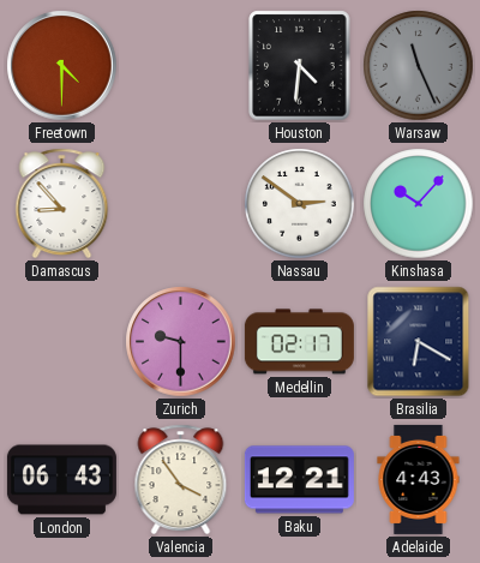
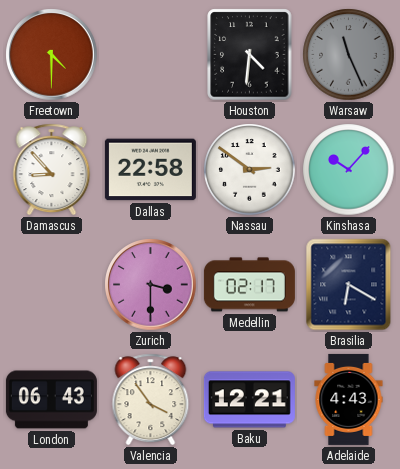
Dallas: none -> 22:58 (150, 170)
Zurich: 9:30 -> 3:30 (151, 285)
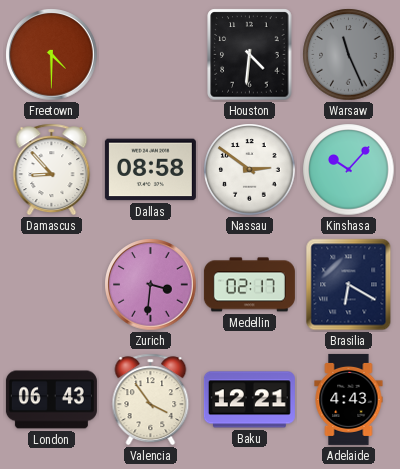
Dallas: 22:58 -> 08:58 (150, 170)
Zurich: 3:30 -> 3:31 (151, 285)
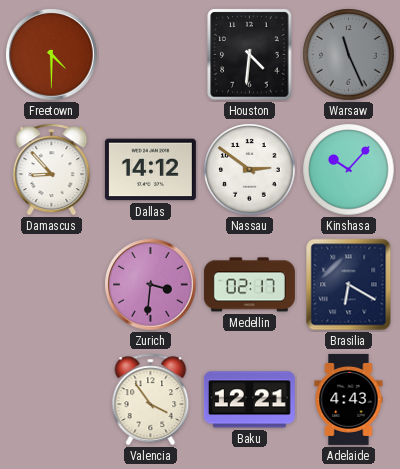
Dallas: 08:58 -> 14:12 (150, 170)
London: 06:43 -> none (51, 400)
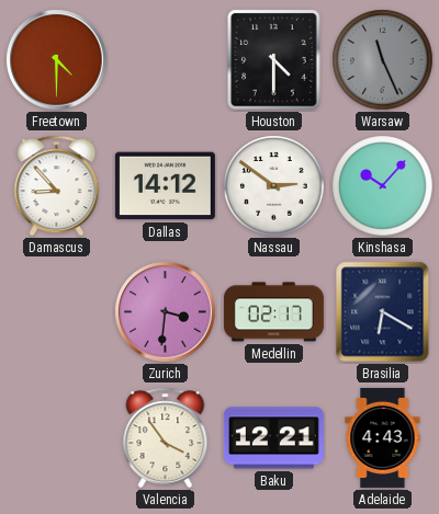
Houston: 4:31 -> 4:30 (274, 60)
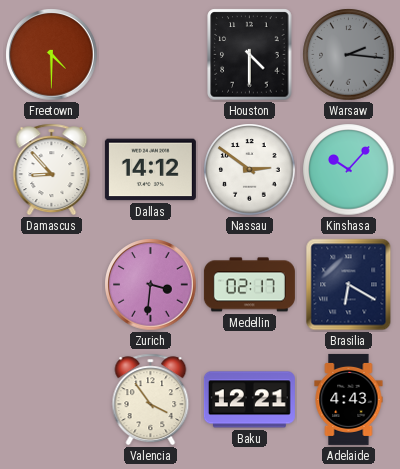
Warsaw: 11:26 -> 2:16 (349, 55)
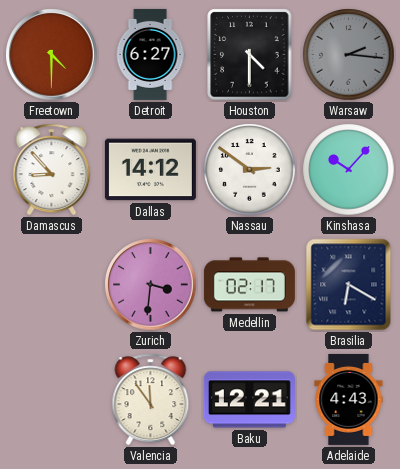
Detroit: none -> 6:27 (150, 54)
Valencia: 3:54 -> 11:54 (151, 400)
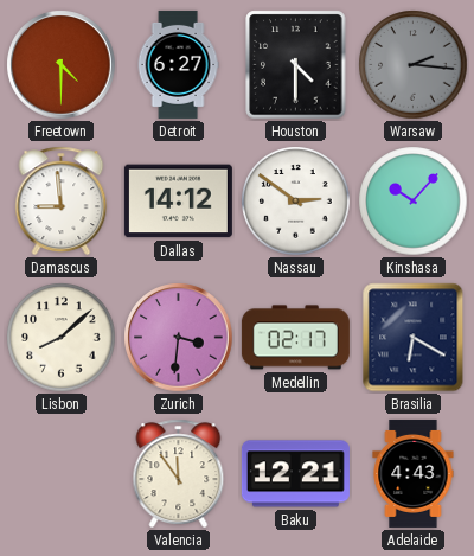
Damascus: 8:53 -> 8:59 (62, 202)
Lisbon: none -> 8:08 (62, 338)
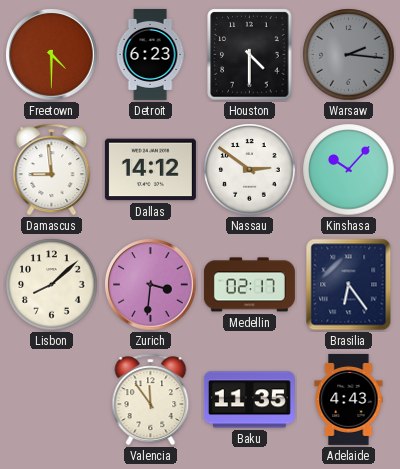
Detroit: 6:27 -> 6:23 (150, 54)
Brasilia: 6:20 -> 6:24 (349, 285)
Baku: 12:21 -> 11:35 (249, 400)
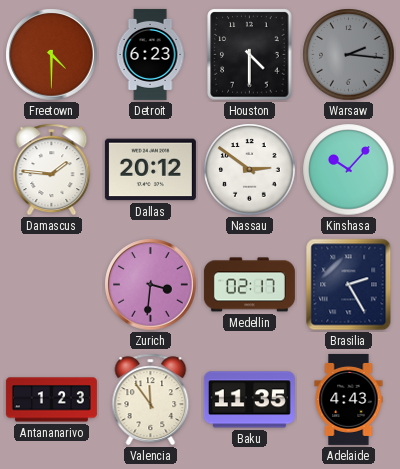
Damascus: 8:59 -> 1:46 (52, 170)
Dallas: 14:12 -> 20:12 (150, 170)
Lisbon: 8:08 -> none (52, 285)
Brasilia: 6:24 -> 2:25 (349, 285)
Antananarivo: none -> 1:23 (51, 400)
